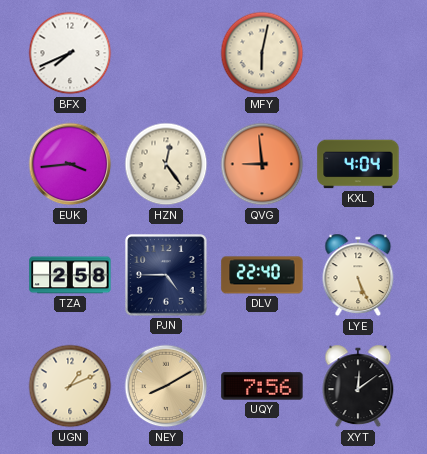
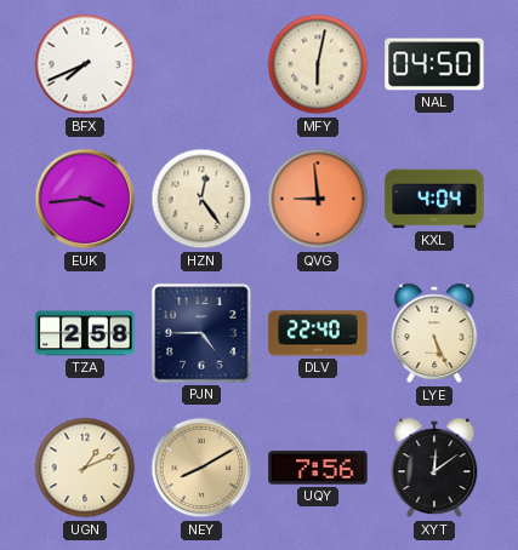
NAL: none -> 04:50 (434, 64)
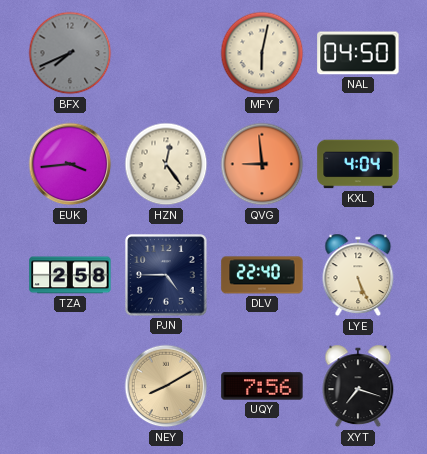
BFX dial: white -> grey (70, 53)
UGN: 1:11 -> none (85, 468)
XYT: 12:09 -> 7:18 (358, 386)
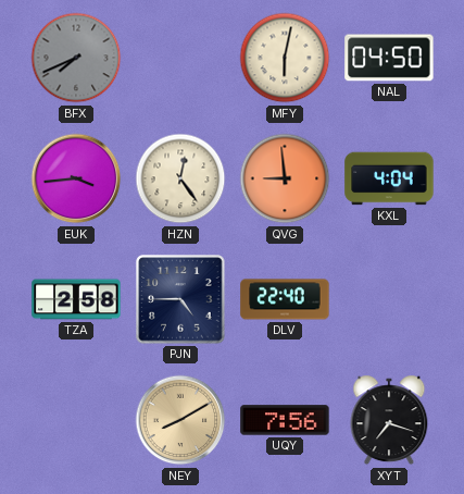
LYE: 5:26 -> none (358, 275)
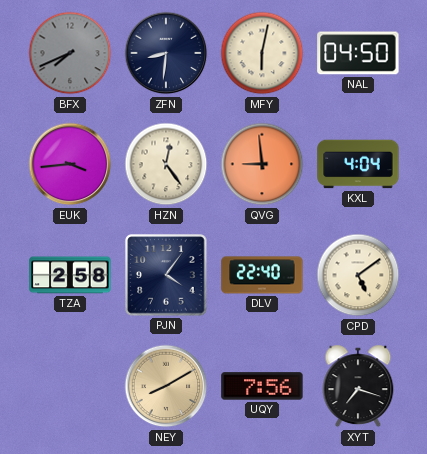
ZFN: none -> 8:31 (166, 53)
PJN: 4:45 -> 4:06 (166, 275)
CPD: none -> 5:09 (358, 275)
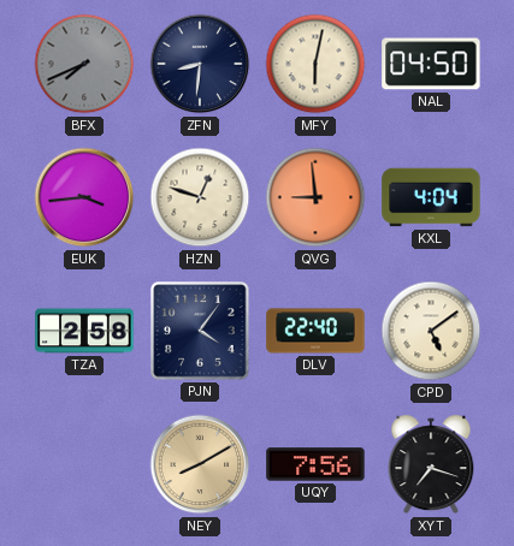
HZN: 12:24 -> 12:48 (200, 197)
